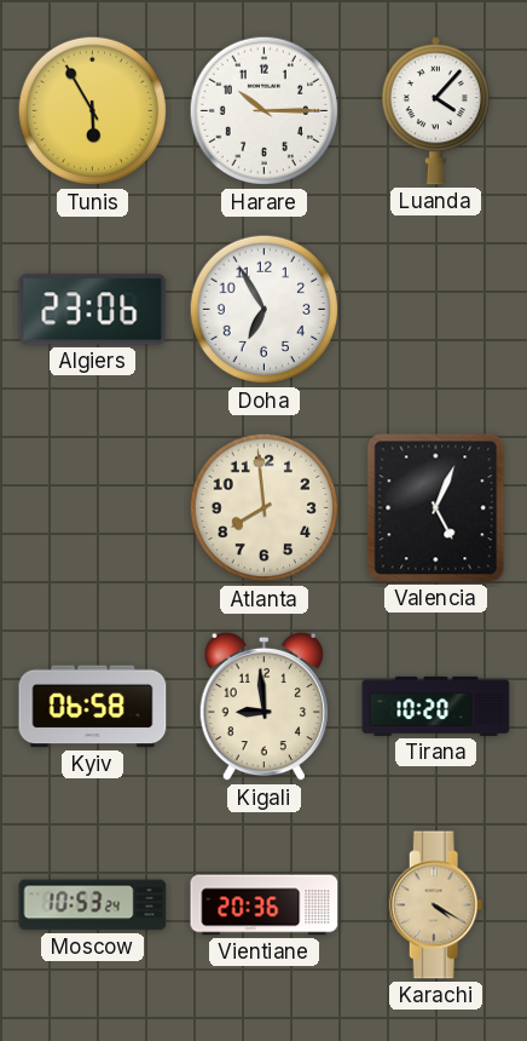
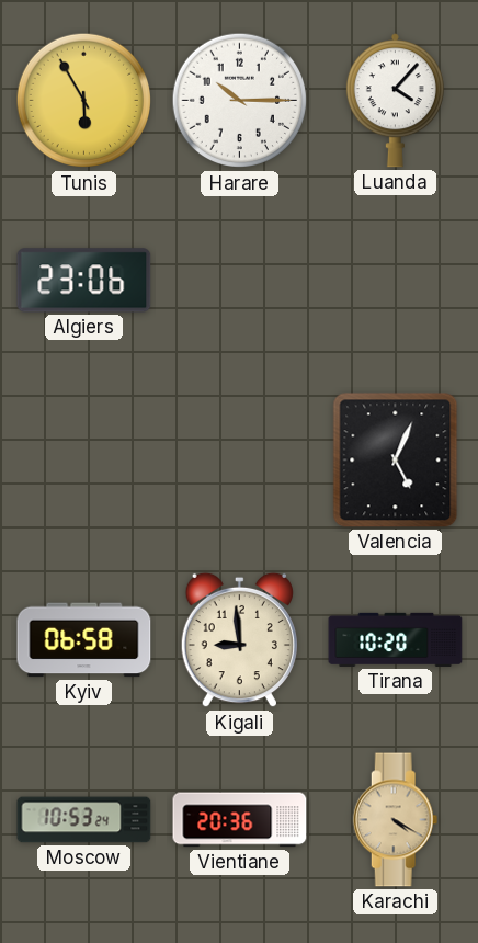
Doha: 6:55 -> none (265, 310)
Atlanta: 7:59 -> none (265, 508)
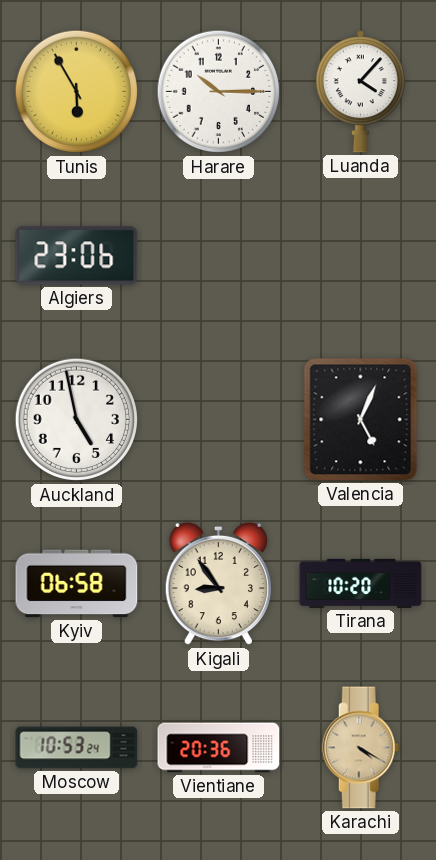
Auckland: none -> 4:58 (77, 420)
Kigali: 8:59 -> 8:54 (218, 584)
